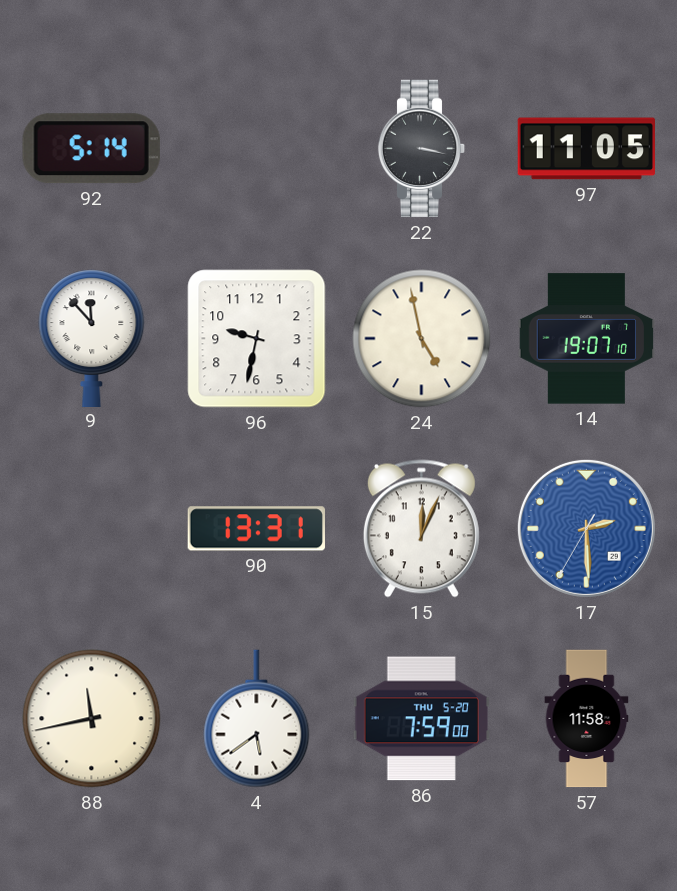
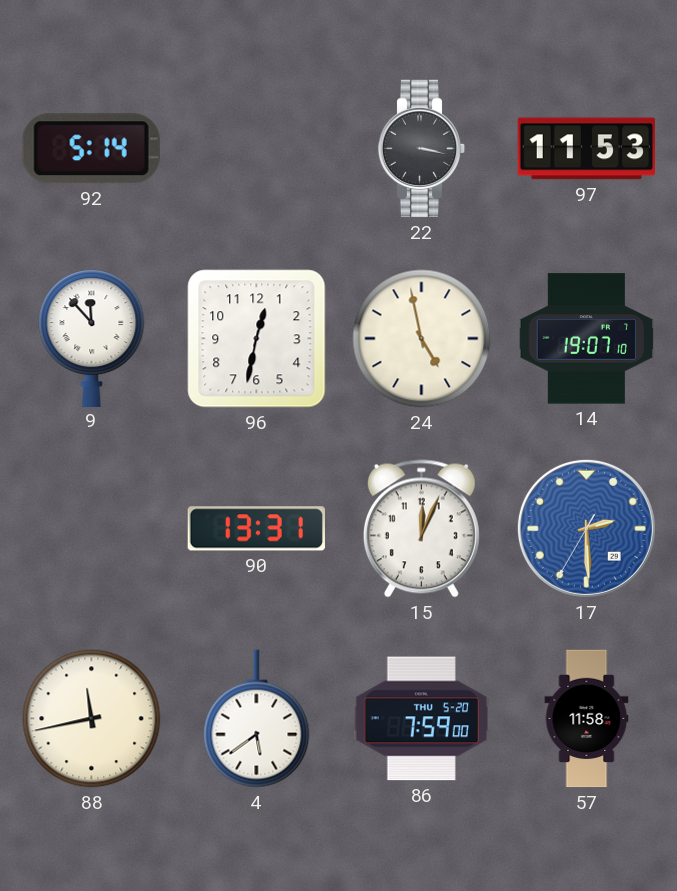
97: 11:05 -> 11:53 (586, 149)
96: 9:32 -> 12:32 (257, 339)
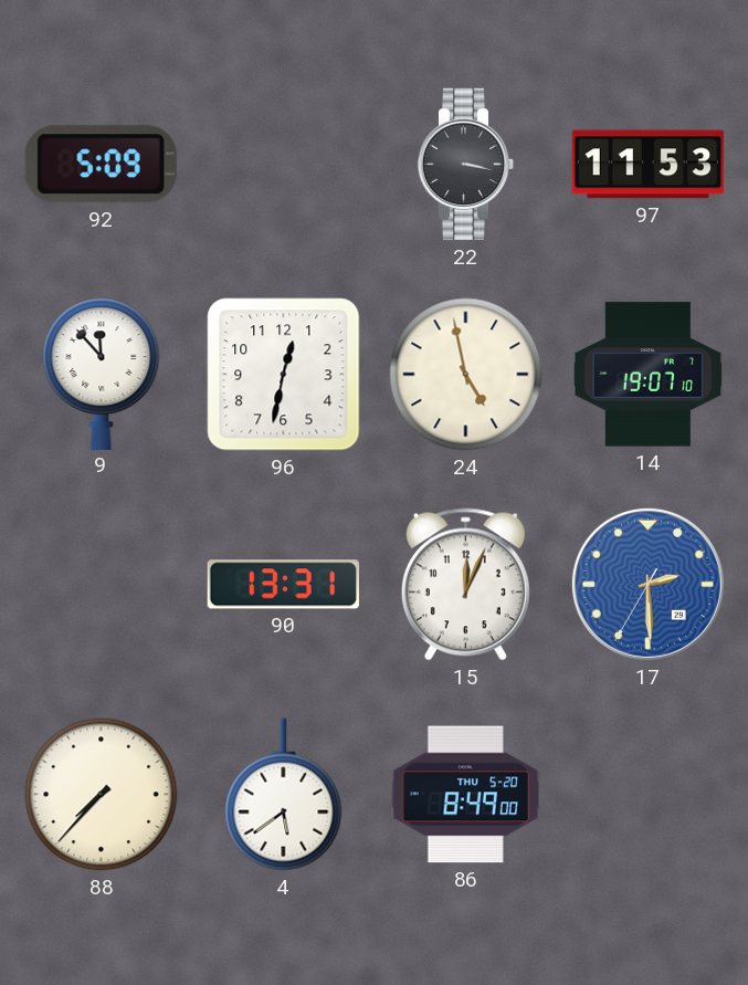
92: 5:14 -> 5:09 (101, 165)
88: 11:43 -> 7:37 (102, 795)
86: 7:59 -> 8:49 (465, 795)
57: 11:58 -> none (587, 719)
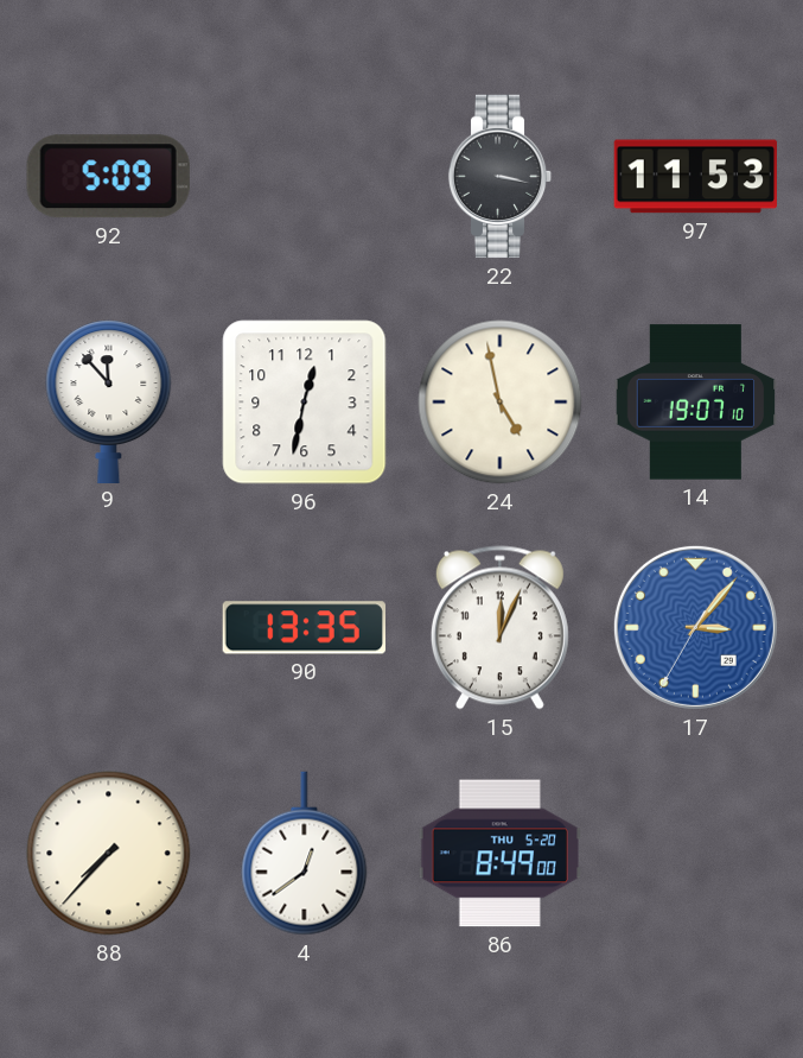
90: 13:31 -> 13:35 (304, 628)
17: 2:29 -> 3:06 (695, 627)
4: 5:39 -> 12:39 (305, 854)
